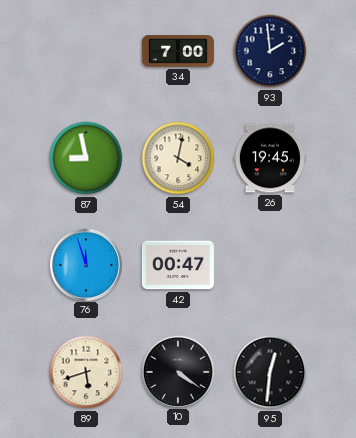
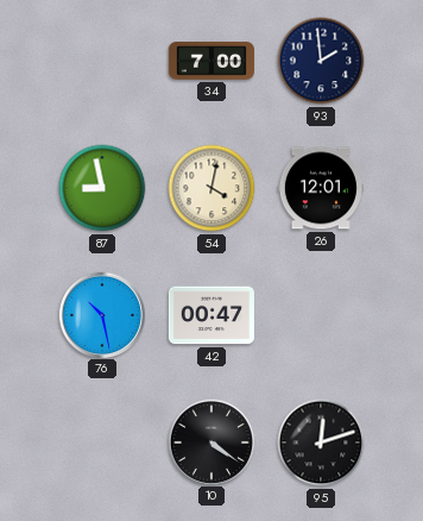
26: 19:45 -> 12:01 (321, 188)
76: 11:57 -> 10:28 (101, 314)
89: 5:42 -> none (86, 372)
95: 12:31 -> 12:12 (321, 442)
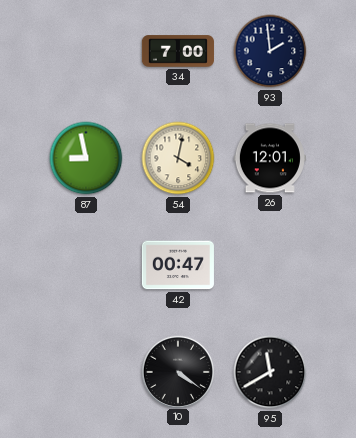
76: 10:28 -> none (101, 314)
95: 12:12 -> 11:40 (270, 372)
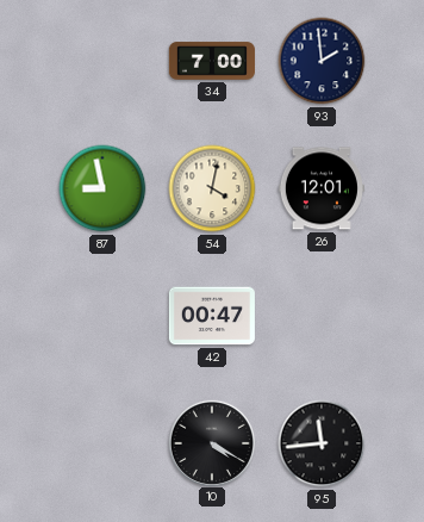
10: 4:21 -> 4:20 (211, 442)
95: 11:40 -> 11:44 (322, 443)
